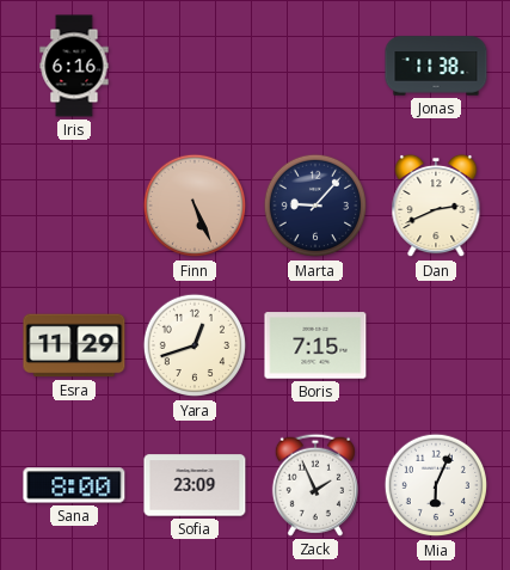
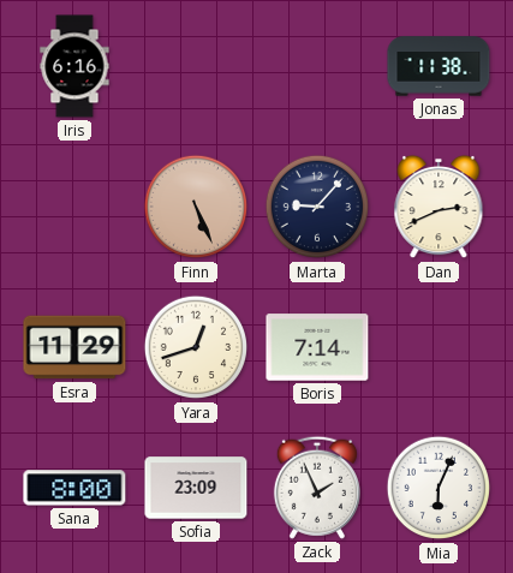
Boris: 7:15 -> 7:14 (317, 347)
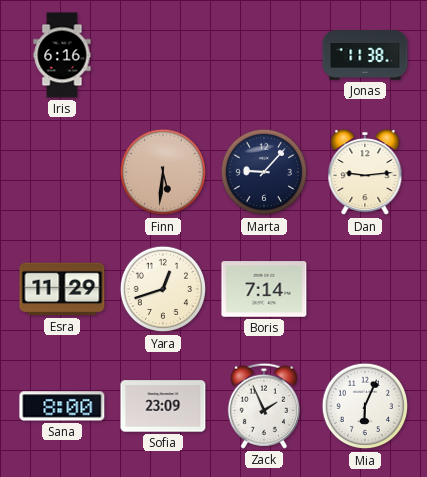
Finn: 5:26 -> 5:31 (163, 172)
Dan: 2:41 -> 9:14 (365, 172)
